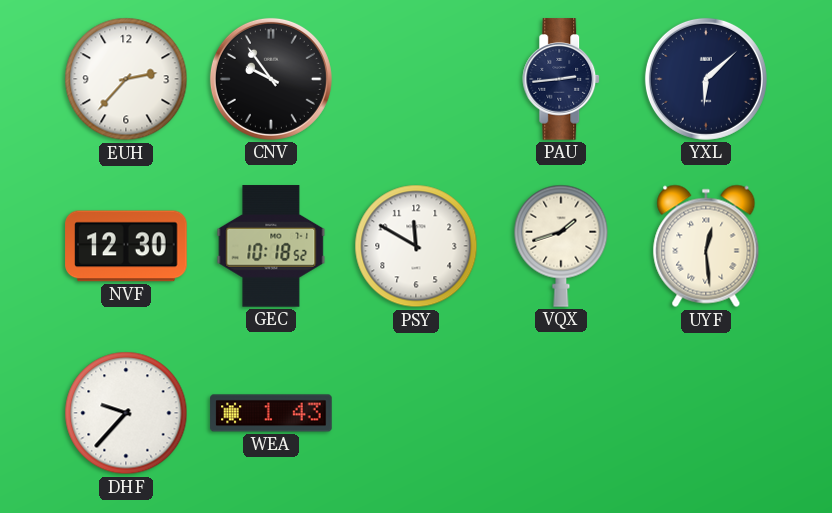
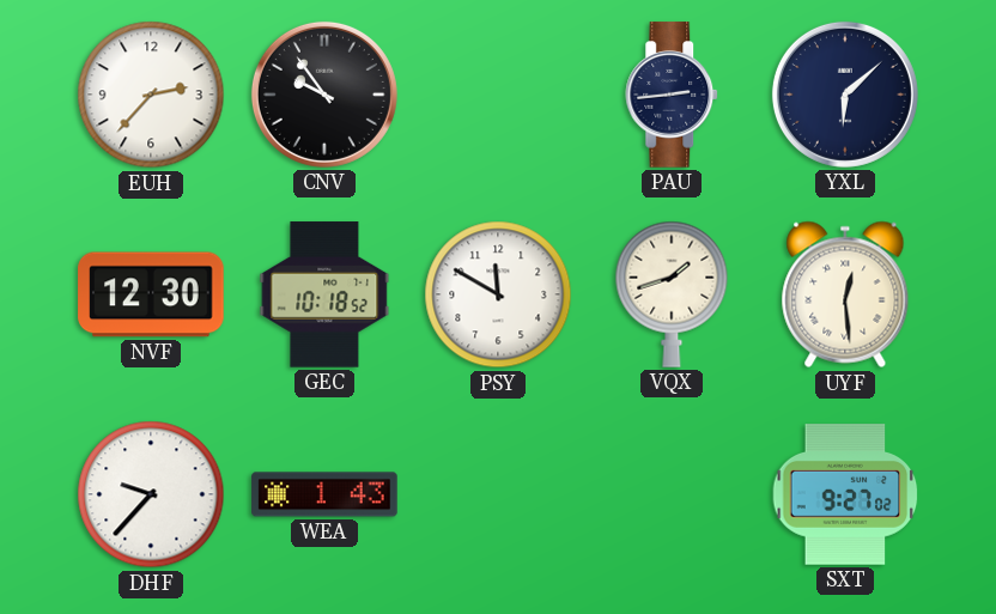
SXT: none -> 9:27 (845, 494)
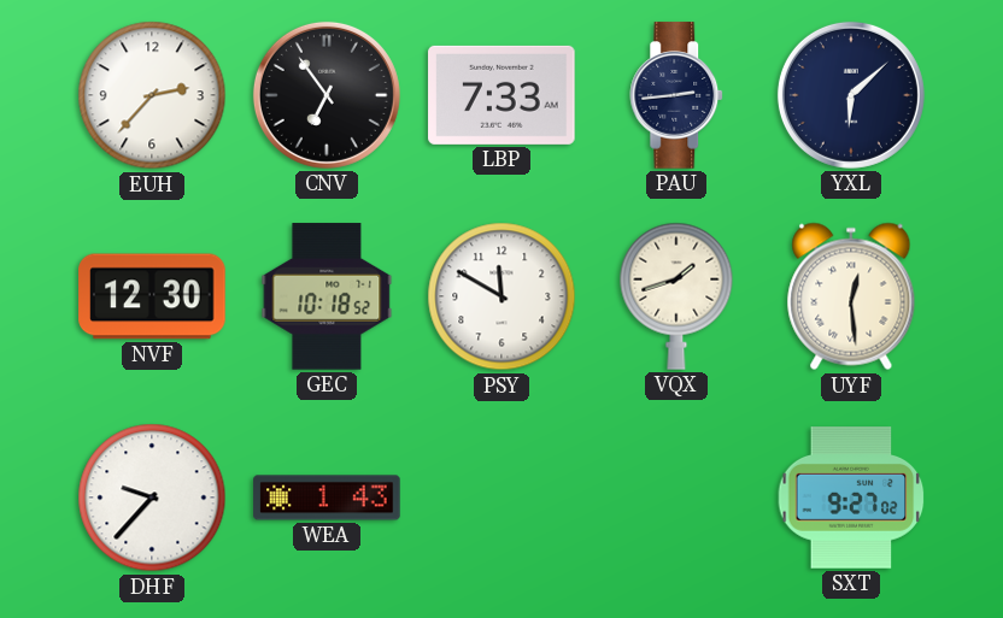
CNV: 9:54 -> 6:54 (327, 95)
LBP: none -> 7:33 (502, 95)
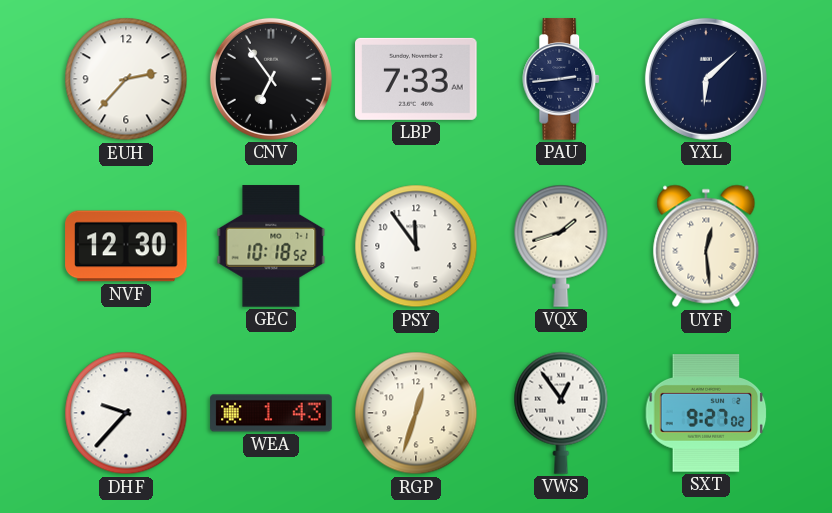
PSY: 11:50 -> 11:54 (416, 246)
RGP: none -> 12:33 (416, 413)
VWS: none -> 12:54 (561, 413)
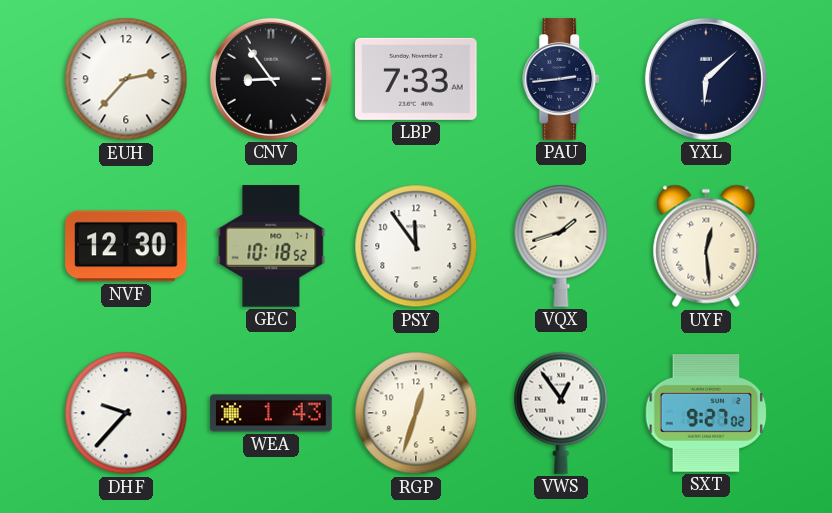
CNV: 6:54 -> 8:54 (271, 79)
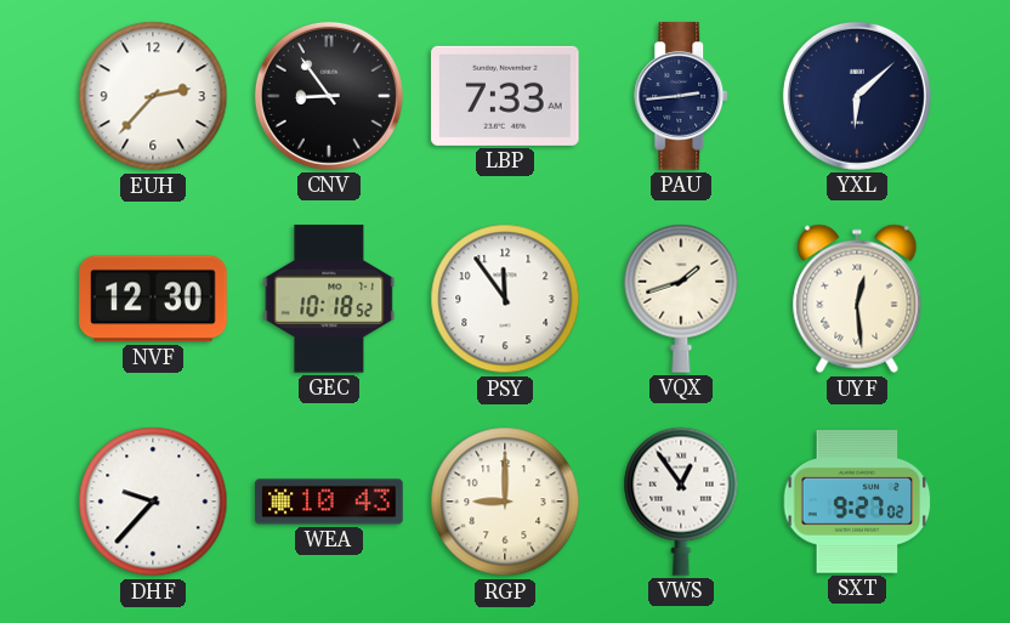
WEA: 1:43 -> 10:43 (329, 502)
RGP: 12:33 -> 9:00 (505, 502)
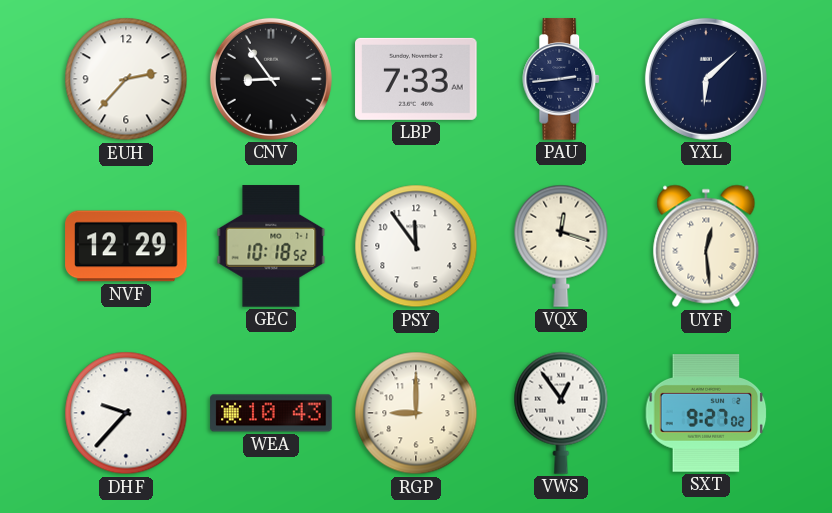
NVF: 12:30 -> 12:29 (126, 246)
VQX: 1:42 -> 12:18 (561, 246)
